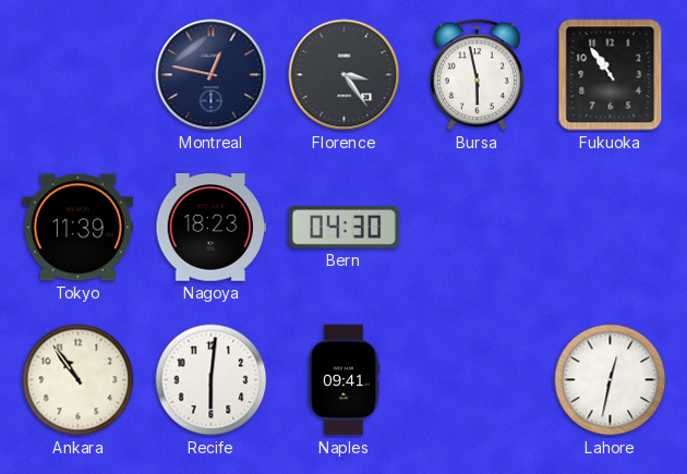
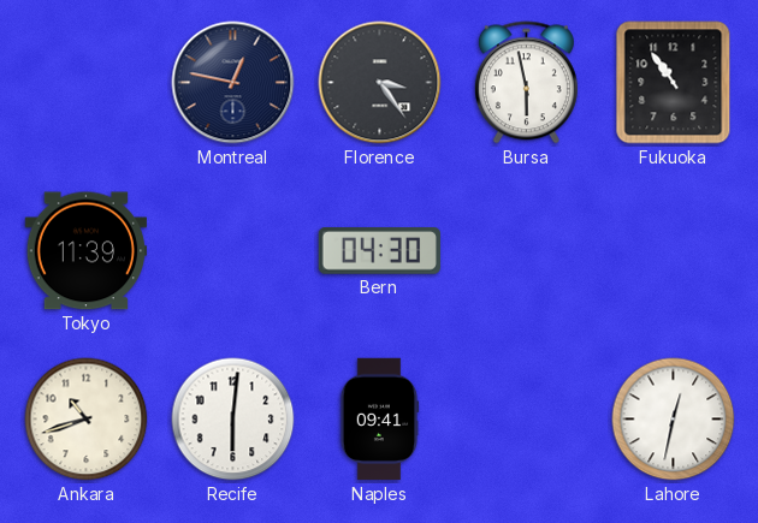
Nagoya: 18:23 -> none (210, 228)
Ankara: 10:54 -> 10:42 (87, 420)
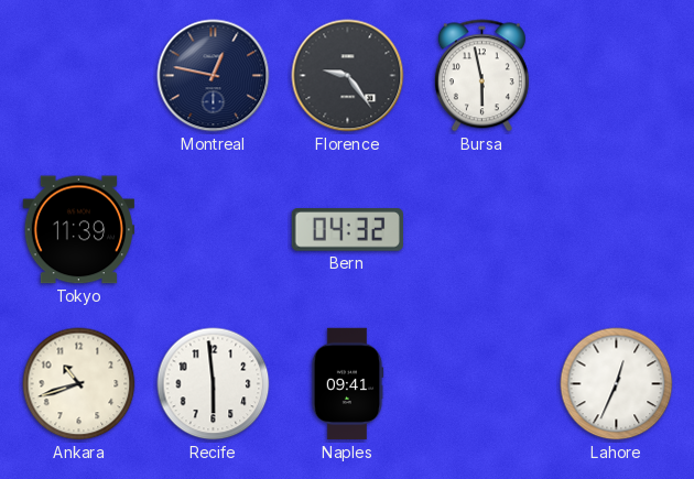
Florence: 3:24 -> 9:24 (348, 76)
Fukuoka: 10:54 -> none (674, 83)
Bern: 04:30 -> 04:32 (347, 230)
Recife: 6:01 -> 5:59 (214, 384)
Lahore: 12:32 -> 12:34 (617, 384)
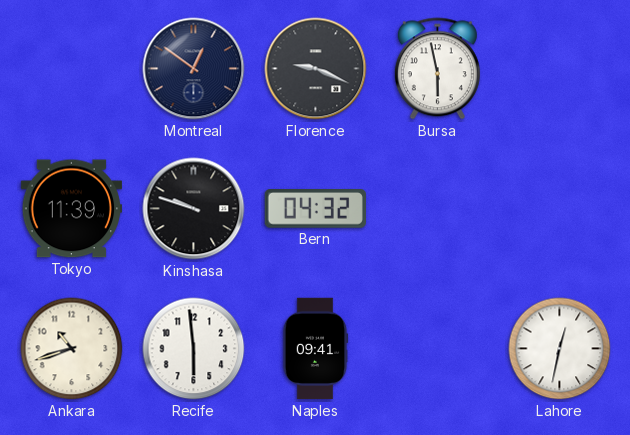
Montreal: 12:47 -> 12:51 (194, 69)
Florence: 9:24 -> 9:19 (316, 69)
Kinshasa: none -> 9:48 (194, 209)
Lahore: 12:34 -> 12:32 (560, 349)
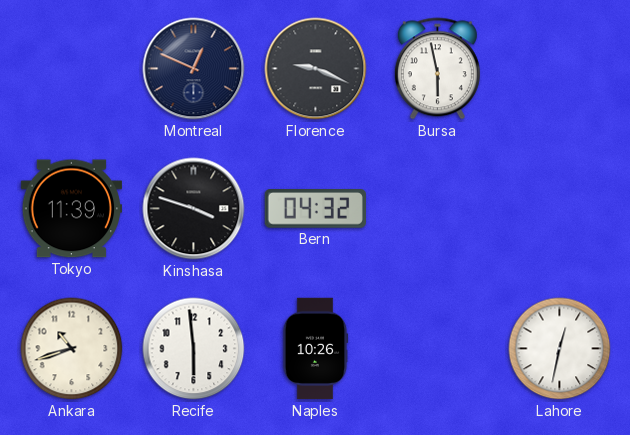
Montreal: 12:51 -> 12:49 (194, 69)
Kinshasa: 9:48 -> 3:48 (194, 209)
Naples: 09:41 -> 10:26 (315, 349)
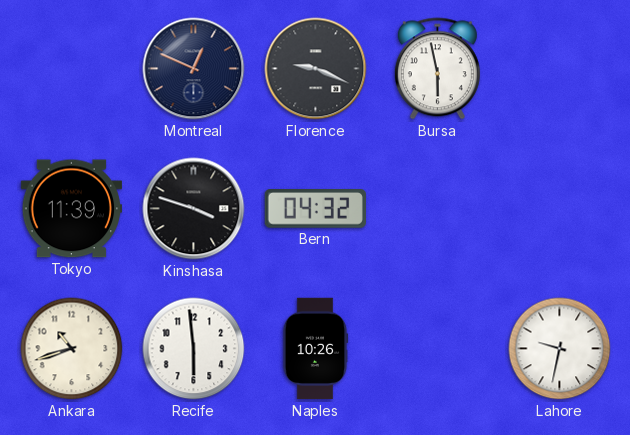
Lahore: 12:32 -> 9:32 (560, 349)
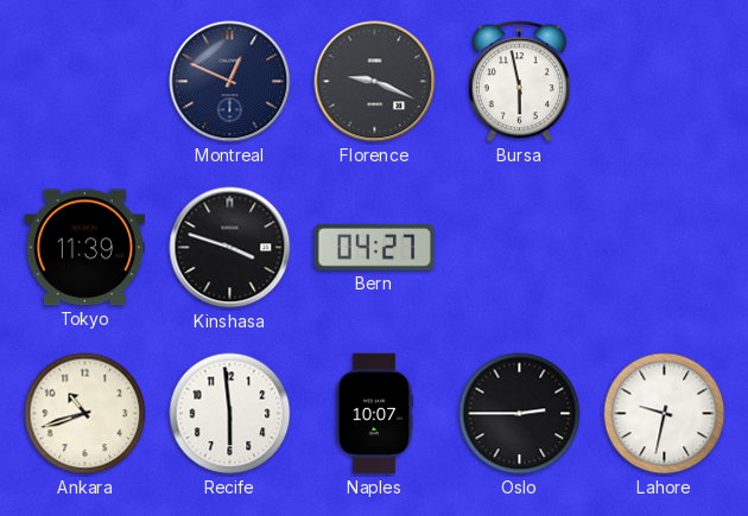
Bern: 04:32 -> 04:27 (374, 248)
Naples: 10:26 -> 10:07 (374, 414)
Oslo: none -> 2:45 (520, 414)
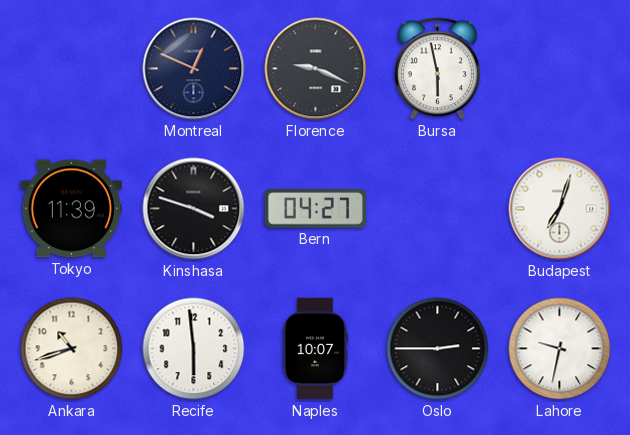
Budapest: none -> 7:03 (560, 209)
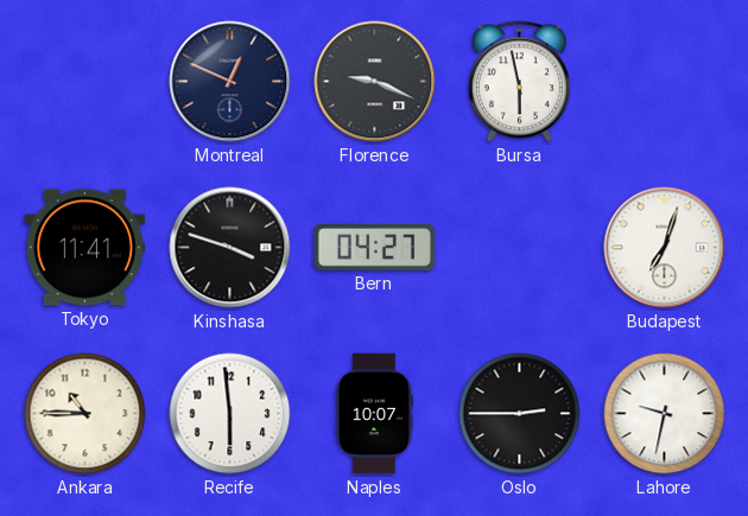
Tokyo: 11:39 -> 11:41 (84, 248)
Ankara: 10:42 -> 10:45 (85, 414)
